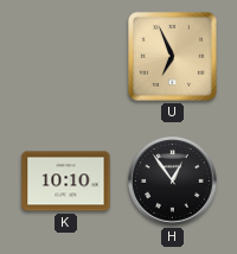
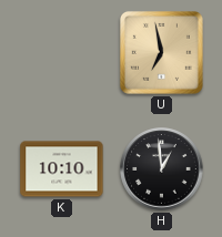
U: 6:56 -> 6:58 (161, 52)
H: 12:54 -> 12:59 (162, 169)
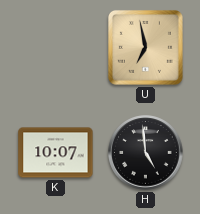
K: 10:10 -> 10:07 (56, 153)
H: 12:59 -> 4:59 (146, 153)
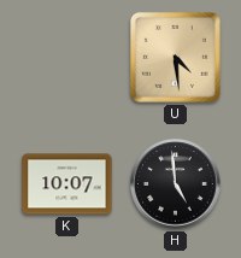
U: 6:58 -> 4:29 (175, 57)
